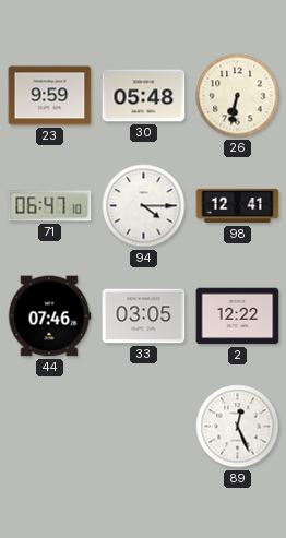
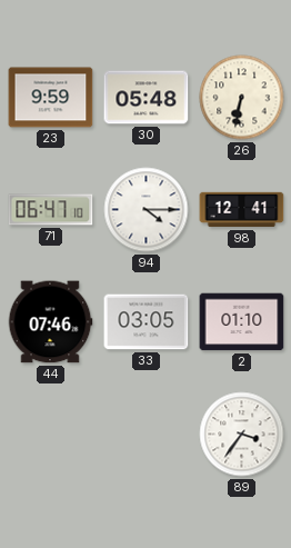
2: 12:22 -> 01:10 (242, 322)
89: 12:26 -> 3:36 (242, 435)
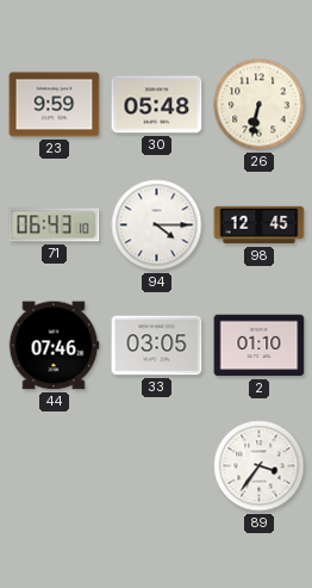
71: 06:47 -> 06:43 (55, 225)
98: 12:41 -> 12:45 (260, 225)
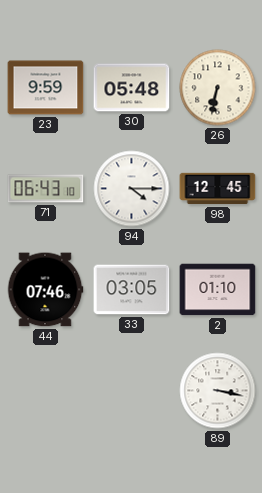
89: 3:36 -> 3:17 (218, 391)
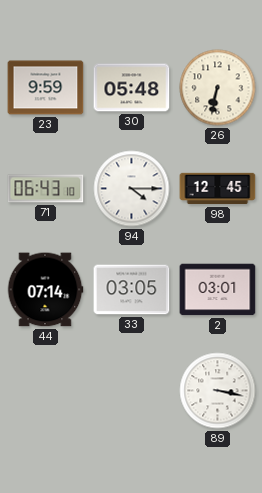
44: 07:46 -> 07:14 (45, 290)
2: 01:10 -> 03:01 (218, 290)
